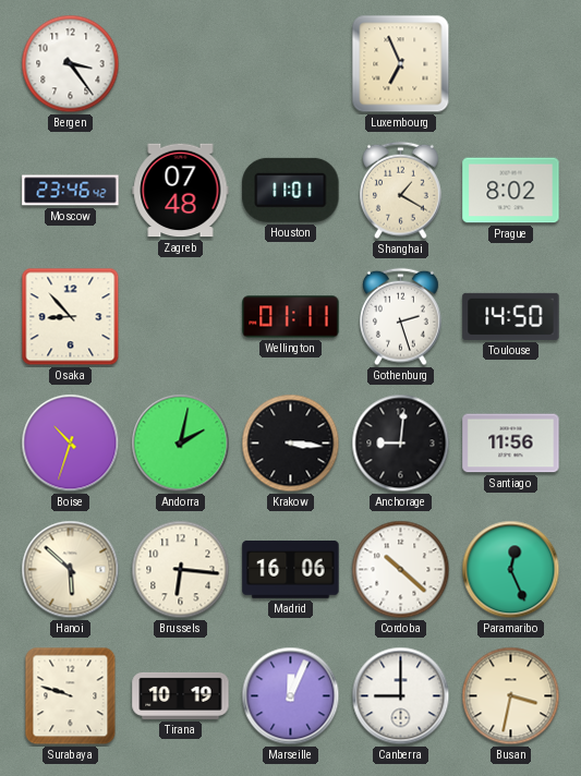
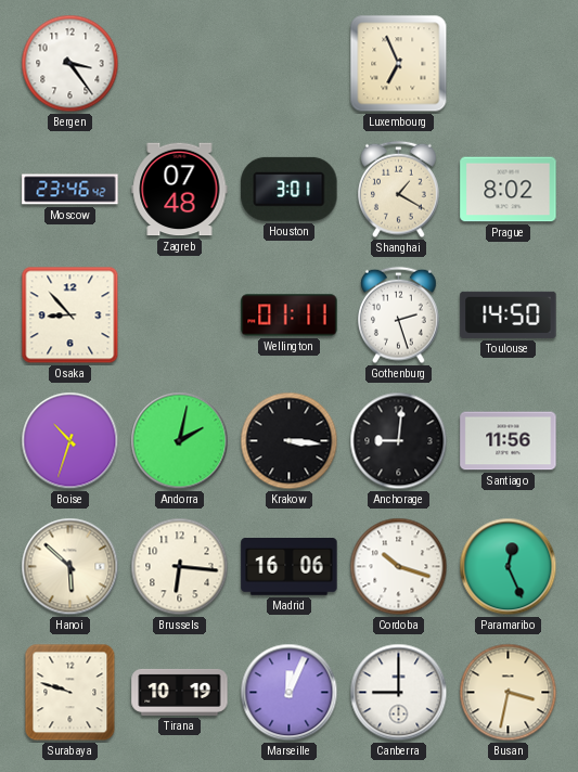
Houston: 11:01 -> 3:01 (290, 189)
Cordoba: 10:22 -> 10:18 (399, 567)
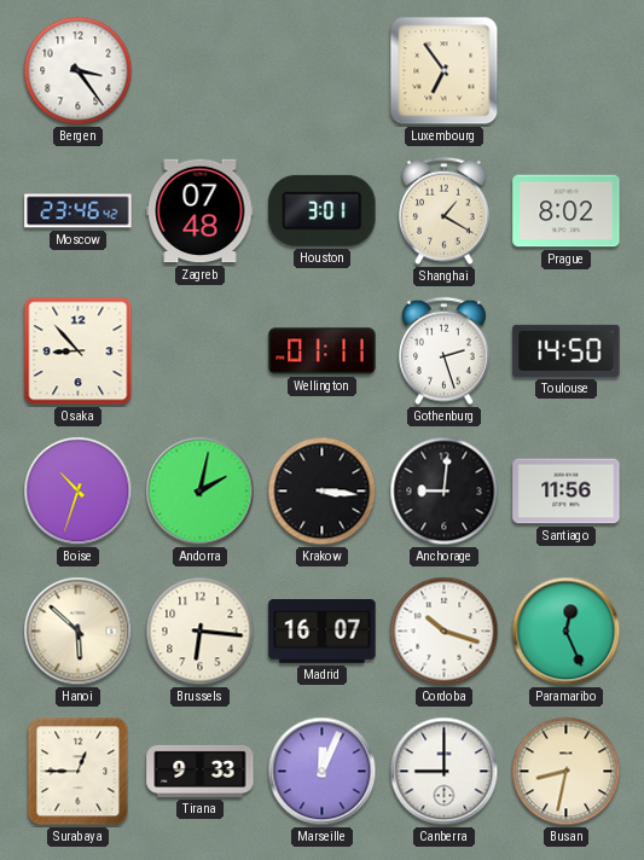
Luxembourg: 6:56 -> 6:54 (445, 71)
Madrid: 16:06 -> 16:07 (323, 632)
Surabaya: 9:48 -> 12:45 (79, 772)
Tirana: 10:19 -> 9:33 (201, 771)
Busan: 3:32 -> 8:32 (567, 772)
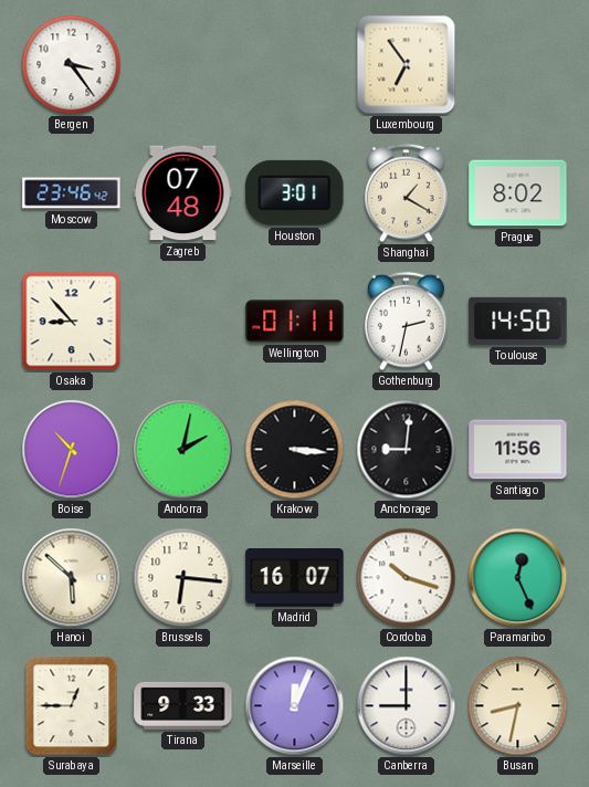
Gothenburg: 2:27 -> 2:32 (407, 322)
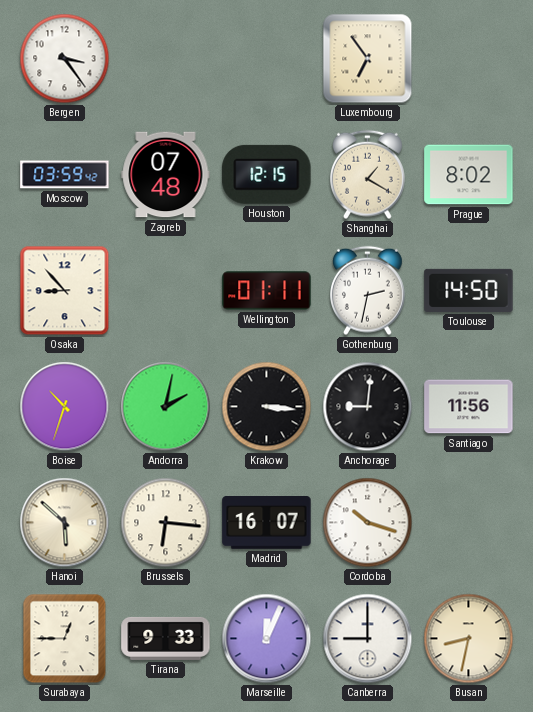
Moscow: 23:46 -> 03:59 (65, 175)
Houston: 3:01 -> 12:15 (267, 174)
Paramaribo: 12:26 -> none (518, 578)
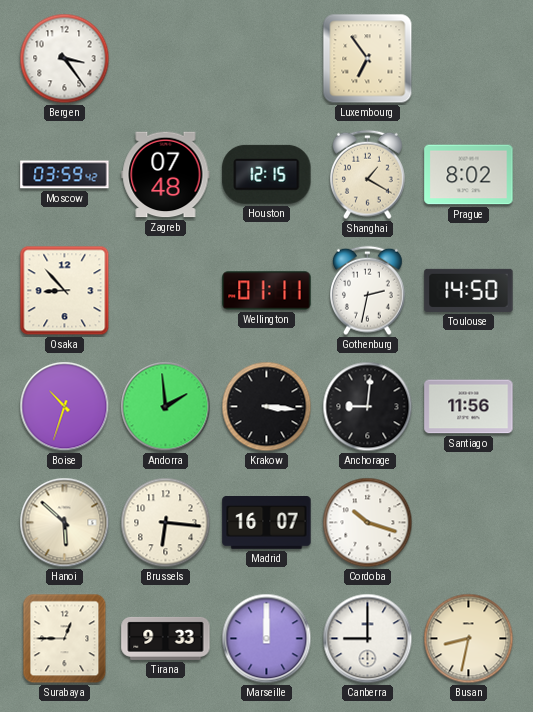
Andorra: 2:02 -> 1:59 (166, 407)
Marseille: 12:04 -> 12:00 (267, 639)
